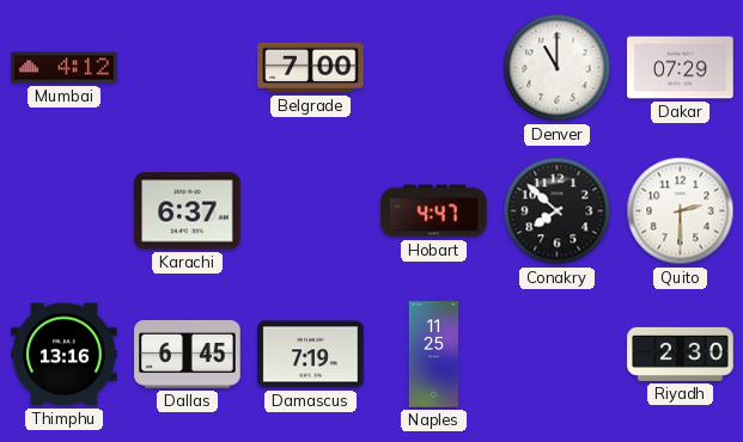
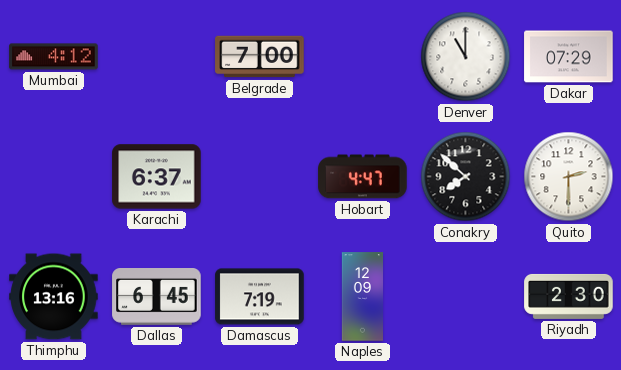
Naples: 11:25 -> 12:09 (363, 297)
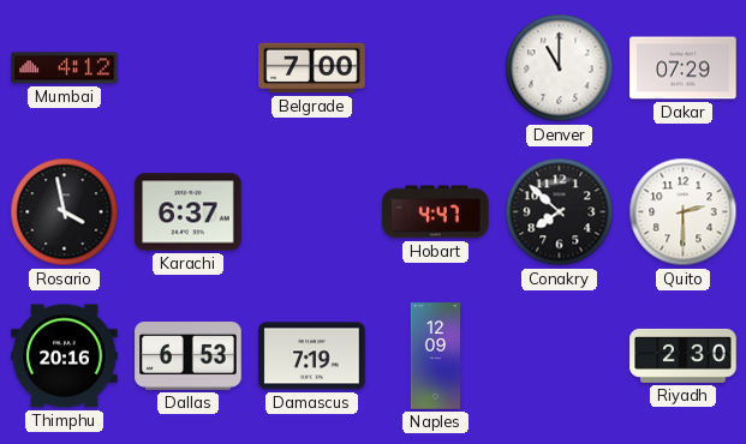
Rosario: none -> 3:58 (65, 212)
Thimphu: 13:16 -> 20:16 (65, 356)
Dallas: 6:45 -> 6:53 (189, 356)
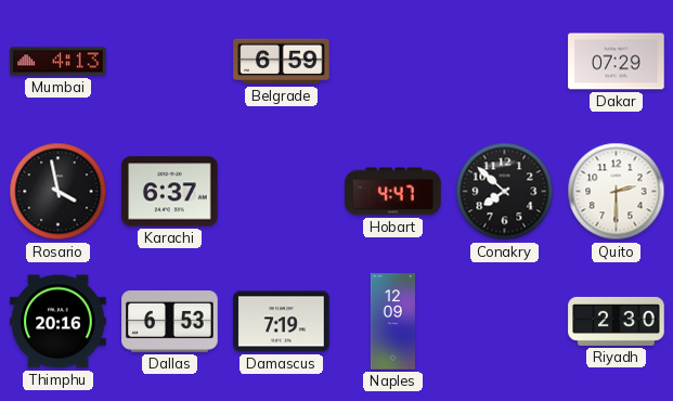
Mumbai: 4:12 -> 4:13 (59, 62)
Belgrade: 7:00 -> 6:59 (282, 62)
Denver: 11:00 -> none (560, 68)
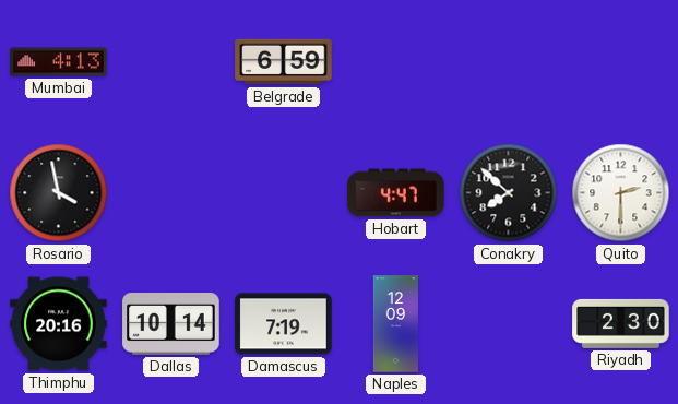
Dakar: 07:29 -> none (617, 62)
Karachi: 6:37 -> none (170, 192)
Dallas: 6:53 -> 10:14 (171, 324)
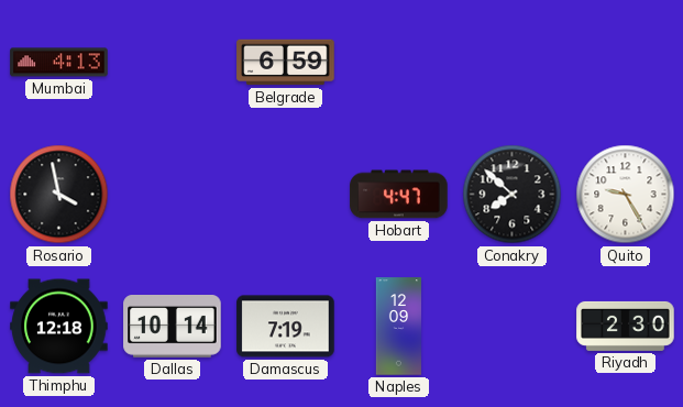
Quito: 2:30 -> 9:25 (626, 195)
Thimphu: 20:16 -> 12:18 (59, 327)
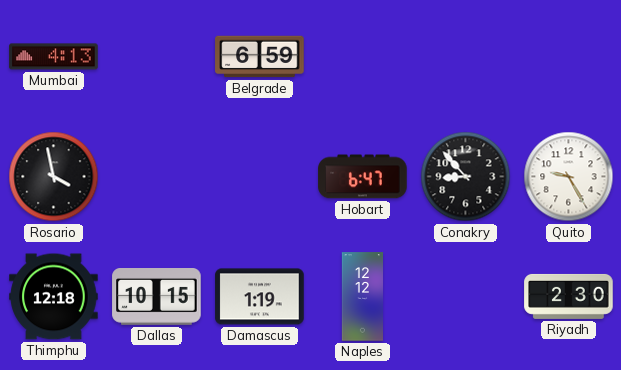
Hobart: 4:47 -> 6:47 (363, 177)
Conakry: 7:52 -> 8:53 (466, 177)
Dallas: 10:14 -> 10:15 (157, 297)
Damascus: 7:19 -> 1:19 (260, 297)
Naples: 12:09 -> 12:12 (363, 297)
